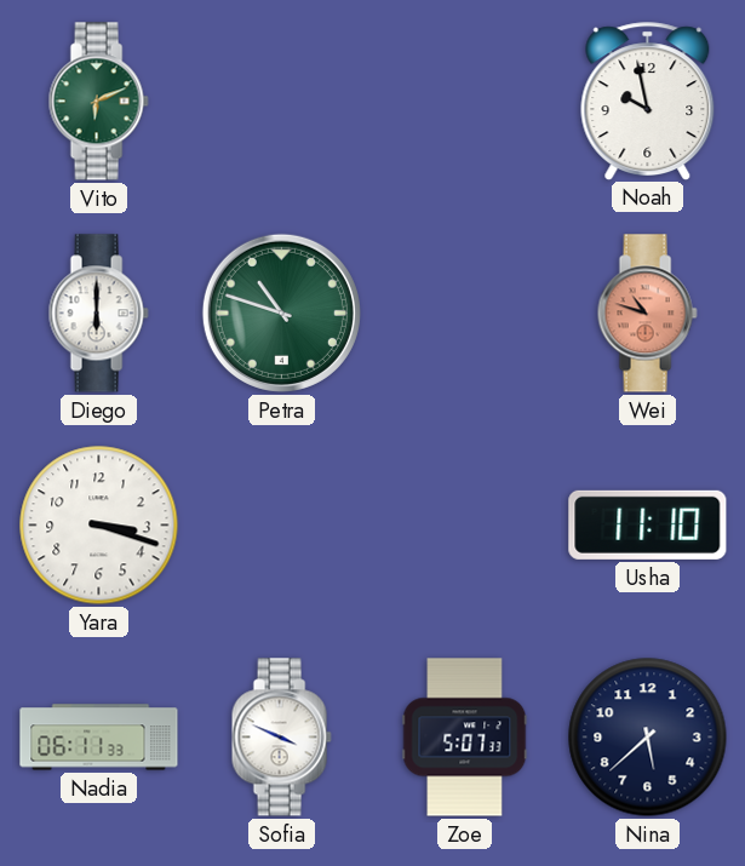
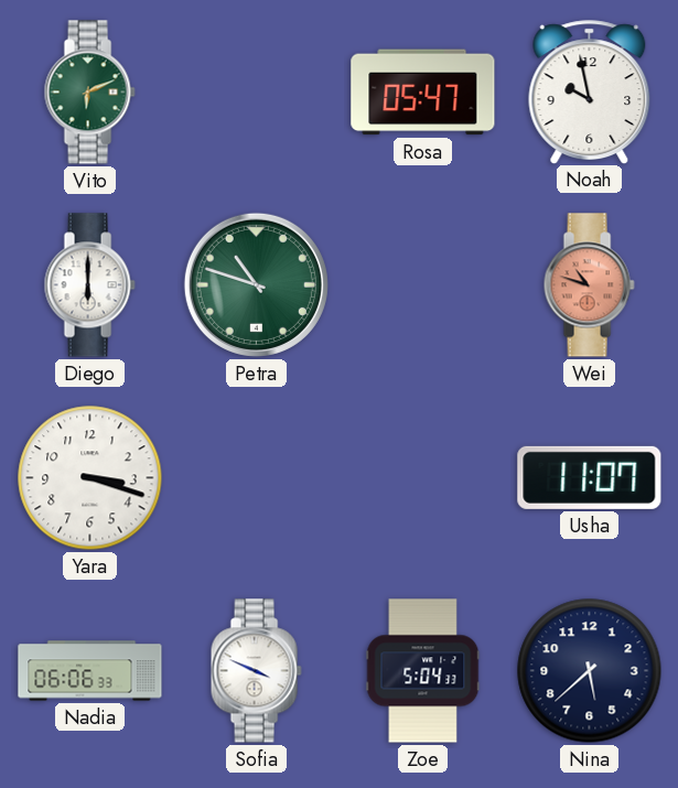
Rosa: none -> 05:47 (423, 93)
Usha: 11:10 -> 11:07 (590, 477)
Nadia: 06:11 -> 06:06 (90, 671)
Zoe: 5:07 -> 5:04 (423, 671)
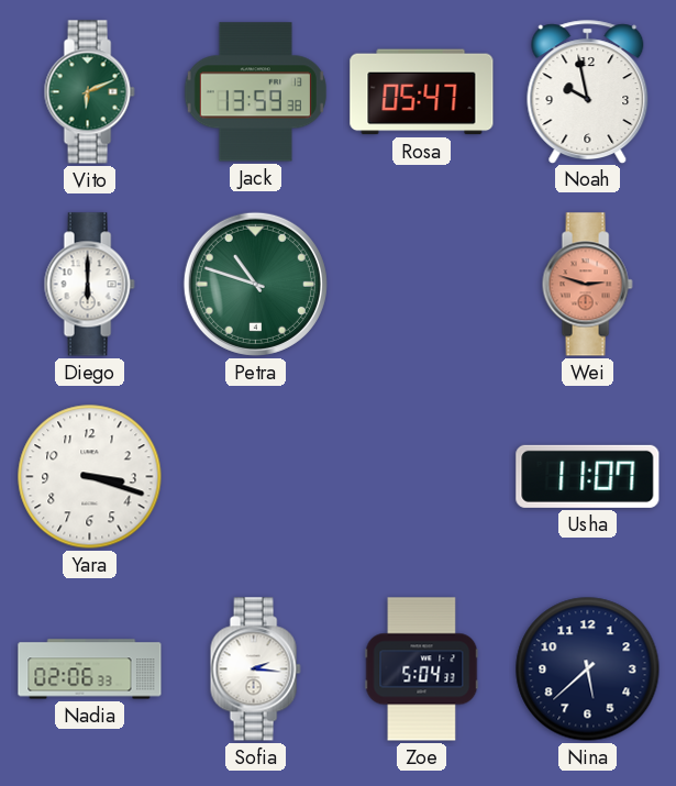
Jack: none -> 13:59 (255, 92)
Wei: 10:48 -> 2:48 (587, 285)
Nadia: 06:06 -> 02:06 (90, 669)
Sofia: 3:49 -> 2:16 (255, 669)
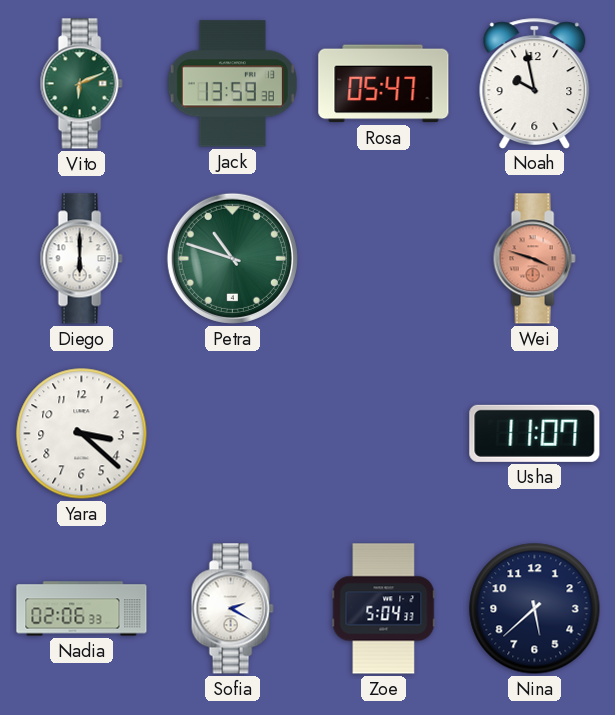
Wei: 2:48 -> 3:48 (534, 259)
Yara: 3:18 -> 3:22 (82, 434)
Sofia: 2:16 -> 2:20 (232, 609)
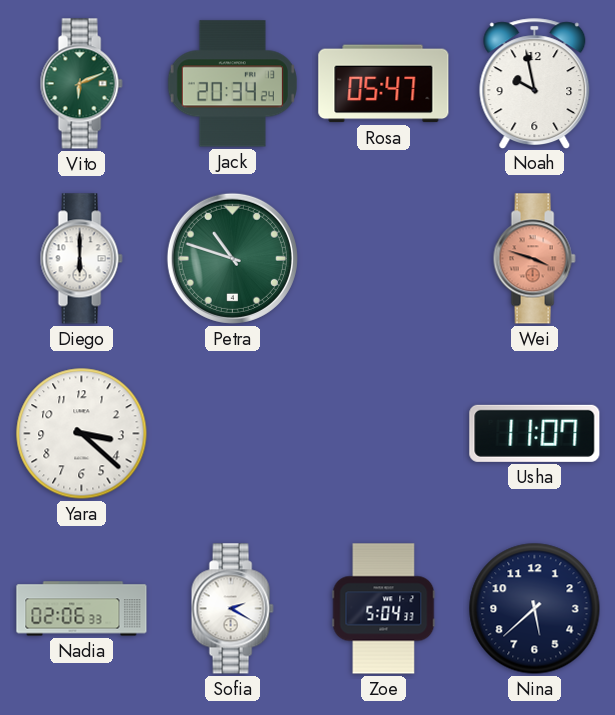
Jack: 13:59 -> 20:34 (232, 84)
